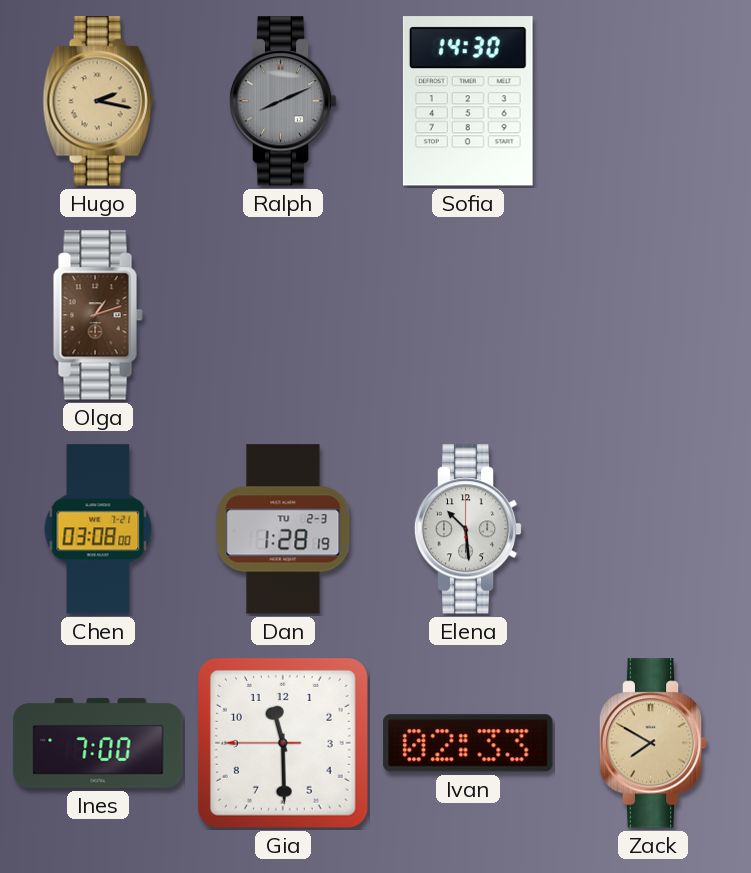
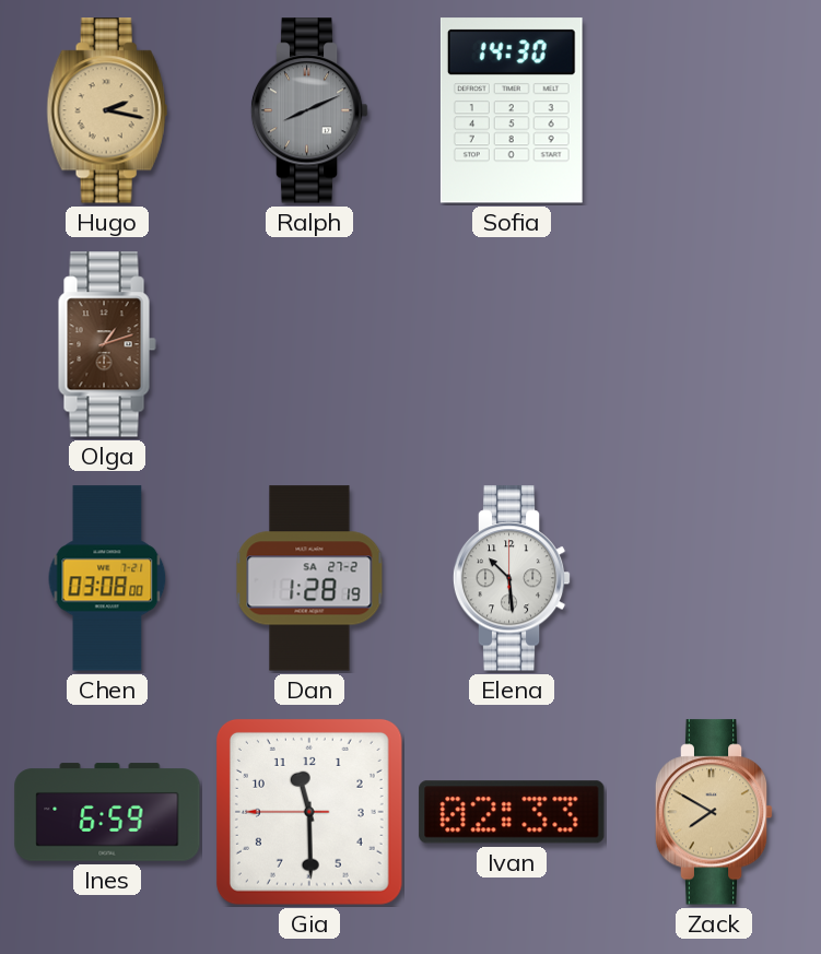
Dan date: TU 2-3 -> SA 27-2 (309, 578)
Ines: 7:00 -> 6:59 (107, 812)
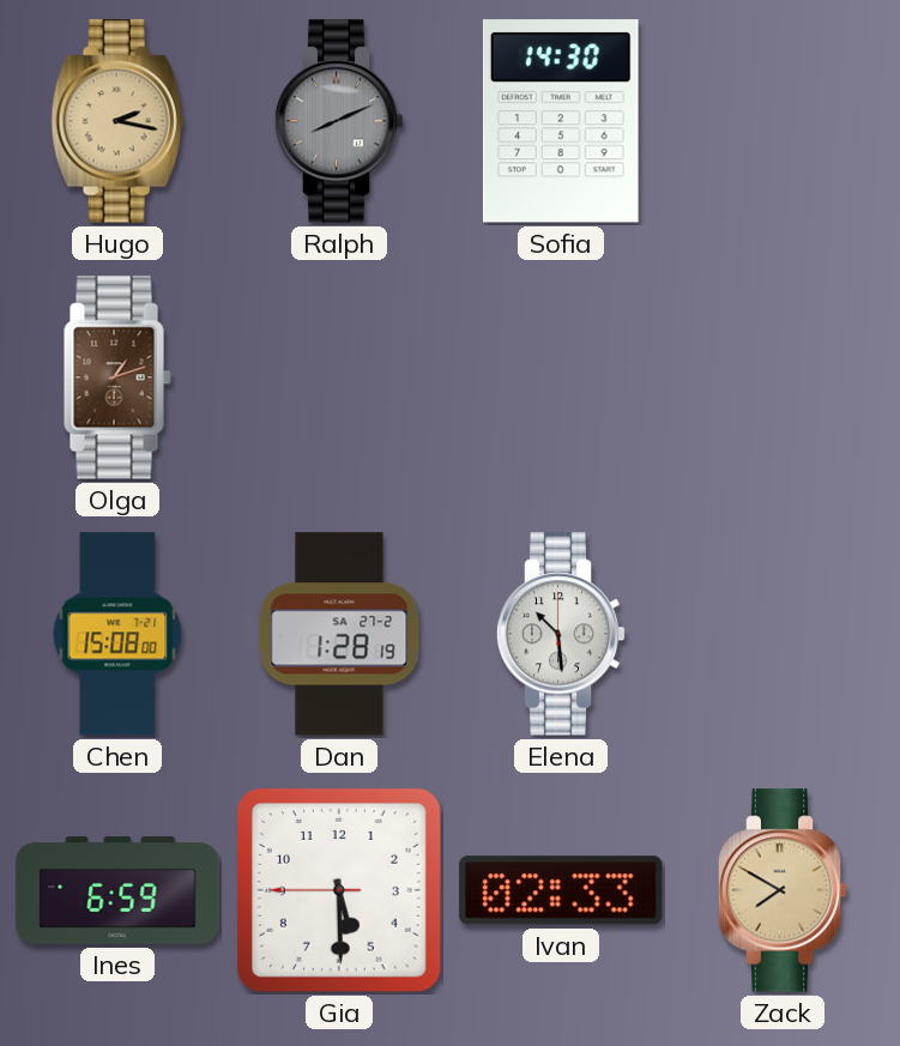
Chen: 03:08 -> 15:08 (117, 634)
Gia: 11:29 -> 5:29 (339, 890)
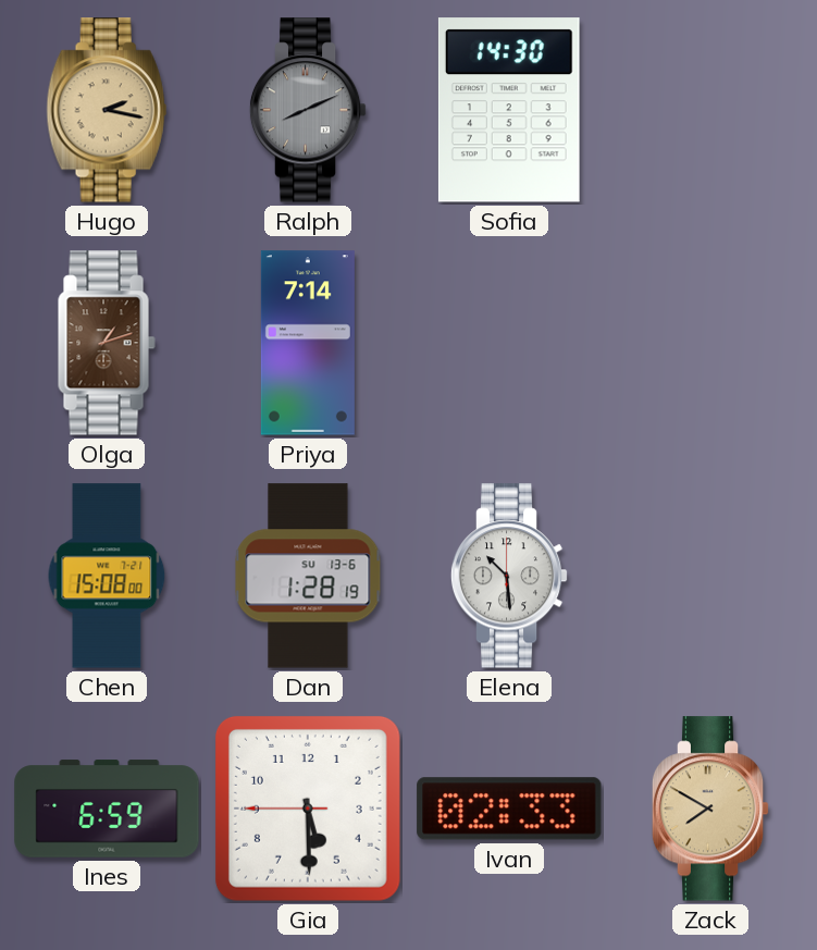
Priya: none -> 7:14 (308, 343)
Dan date: SA 27-2 -> SU 13-6 (308, 576)
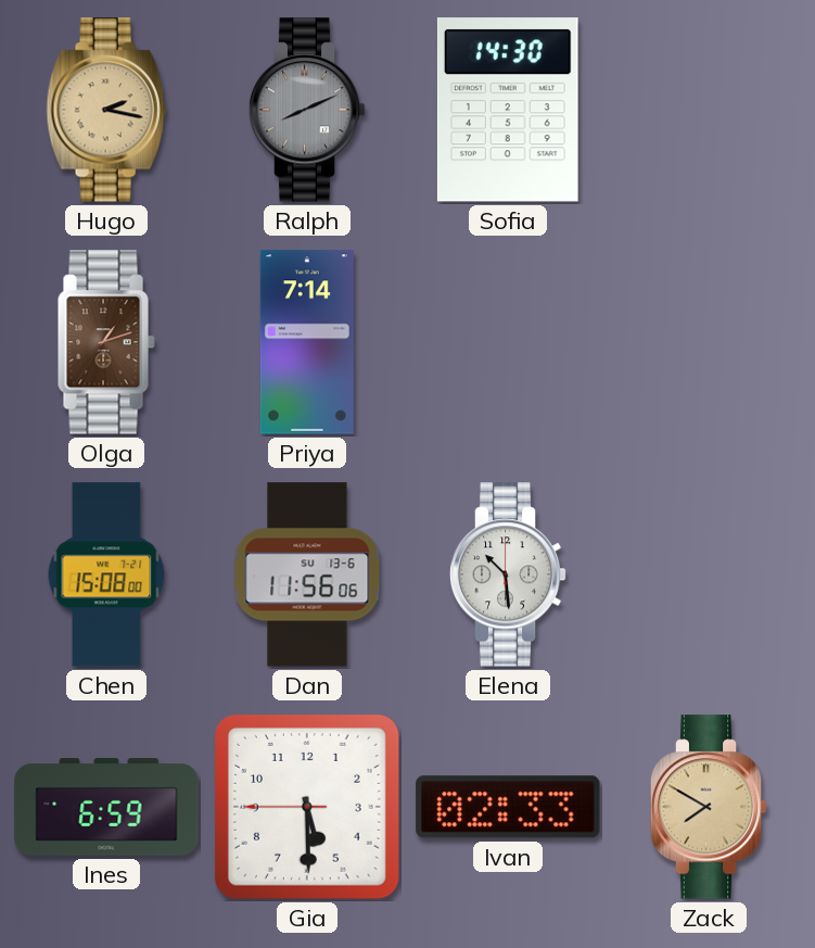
Dan: 1:28 -> 11:56 (307, 574)
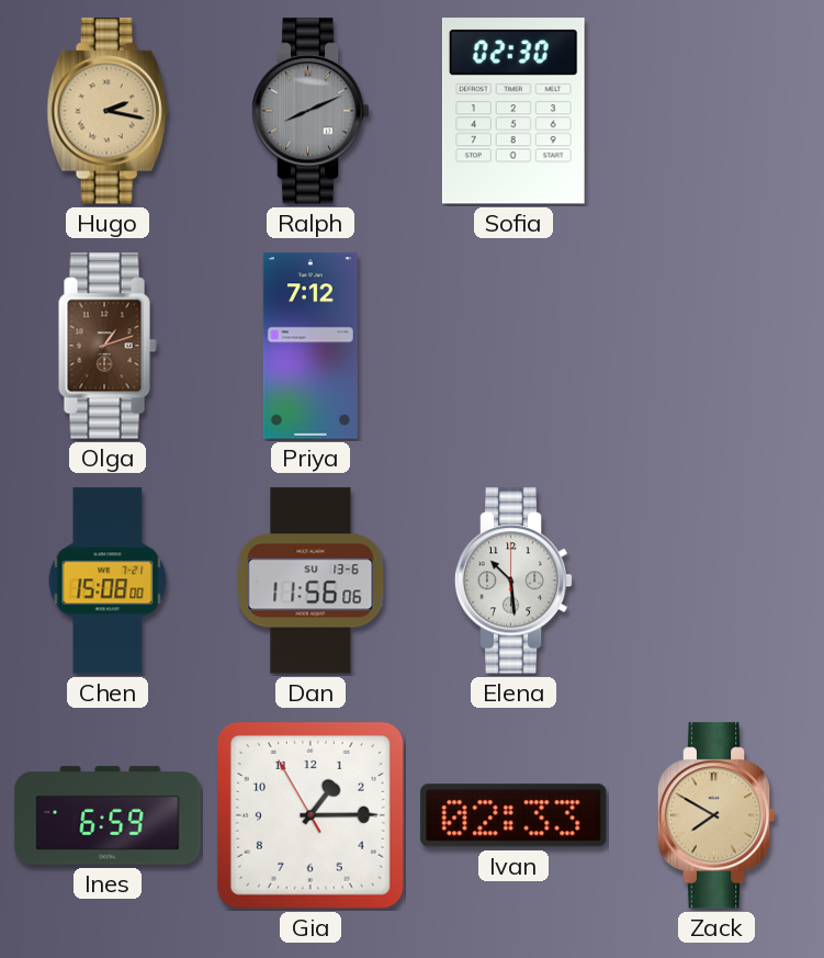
Sofia: 14:30 -> 02:30 (513, 111)
Priya: 7:14 -> 7:12 (311, 346)
Gia: 5:29 -> 1:14 (311, 815)
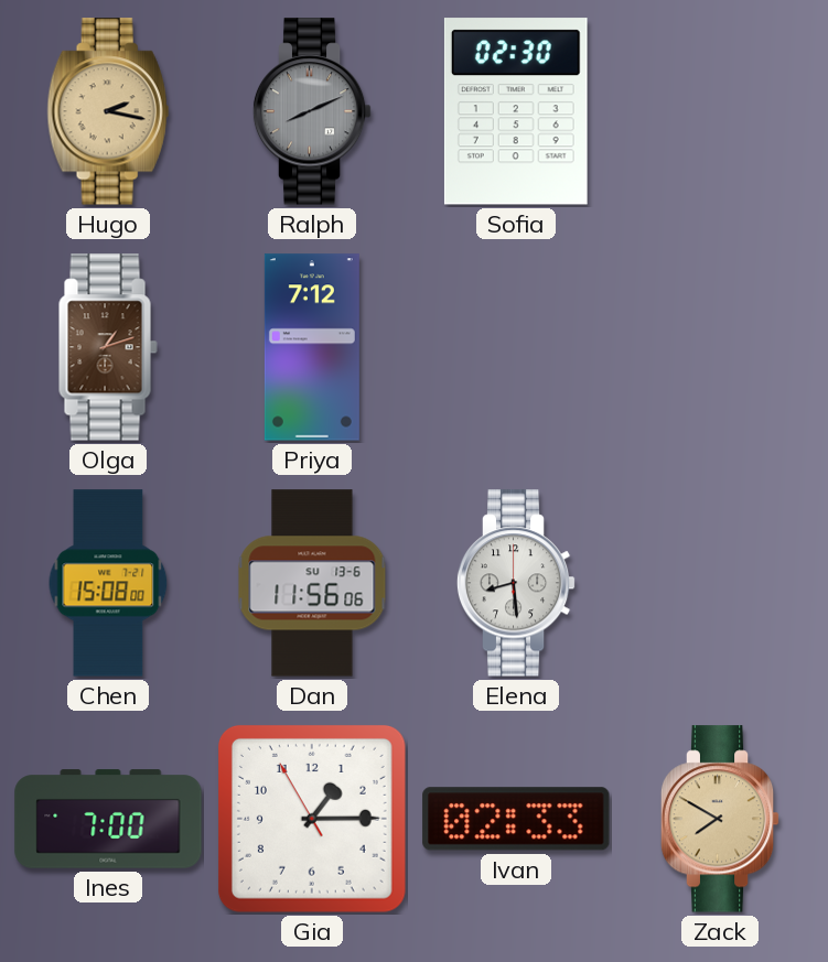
Elena: 10:29 -> 8:29 (516, 583)
Ines: 6:59 -> 7:00 (108, 819)
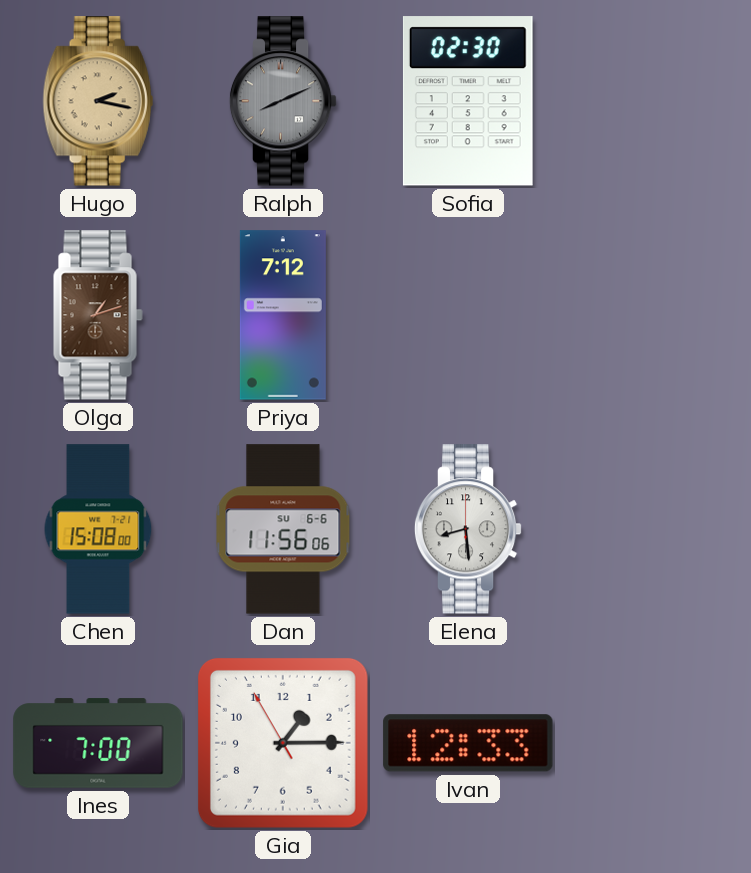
Dan date: SU 13-6 -> SU 6-6 (283, 529)
Ivan: 02:33 -> 12:33 (468, 743)
Zack: 7:50 -> none (720, 819)
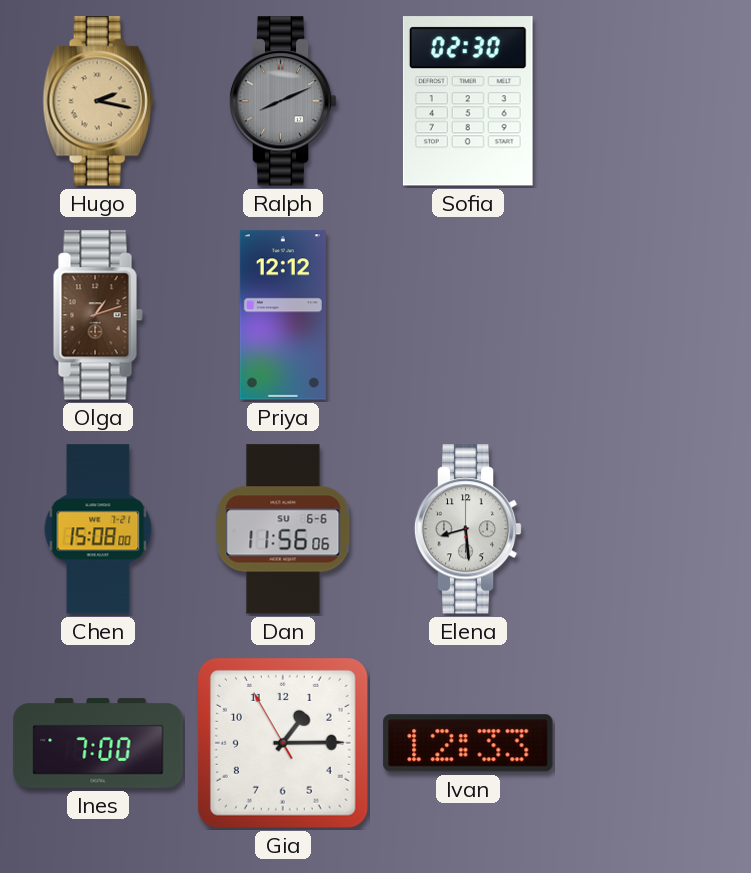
Priya: 7:12 -> 12:12 (283, 315)
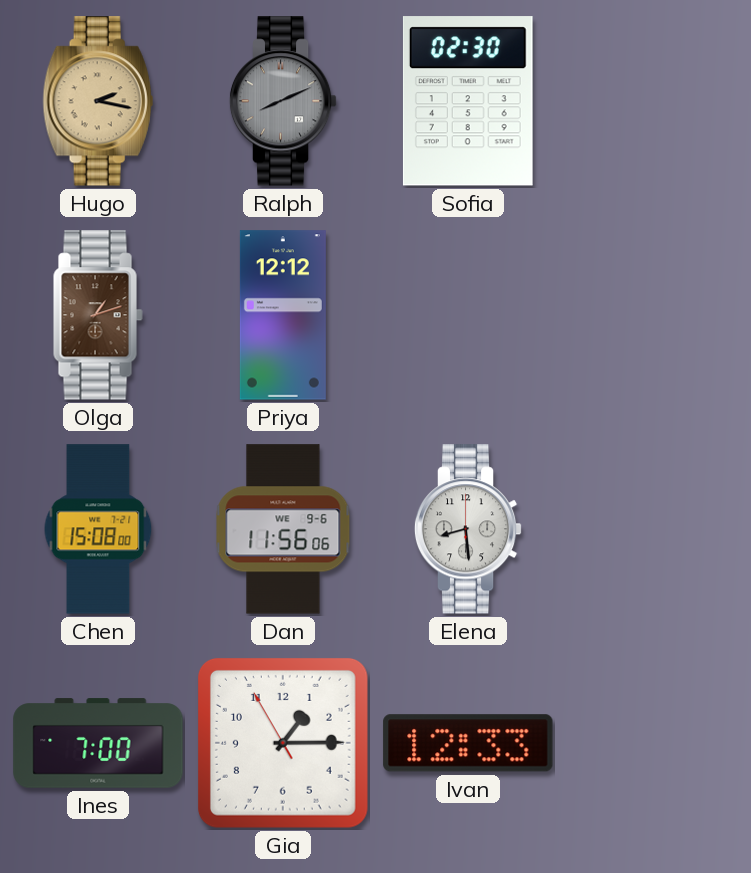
Dan date: SU 6-6 -> WE 9-6 (283, 529)
